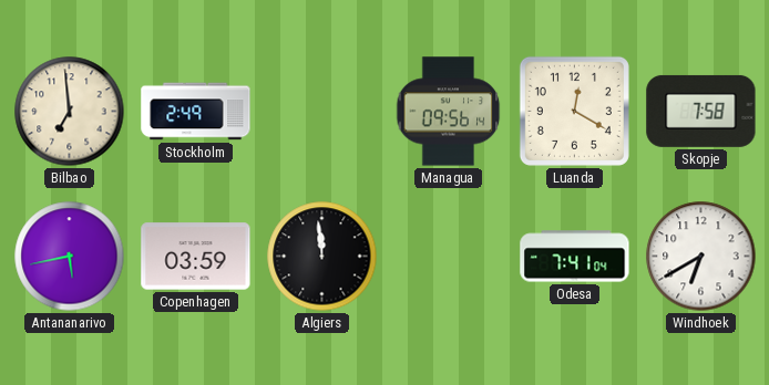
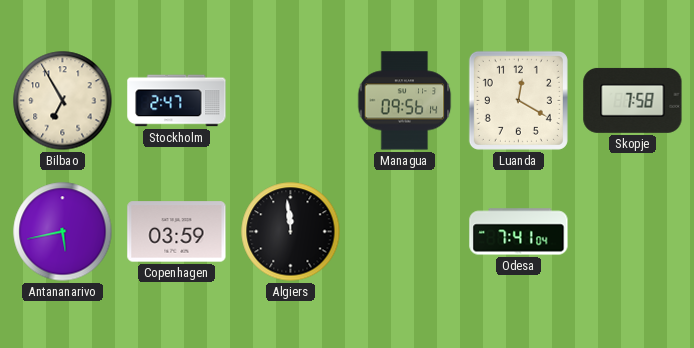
Bilbao: 6:59 -> 6:55 (63, 101)
Stockholm: 2:49 -> 2:47 (177, 101)
Windhoek: 6:40 -> none (701, 257)
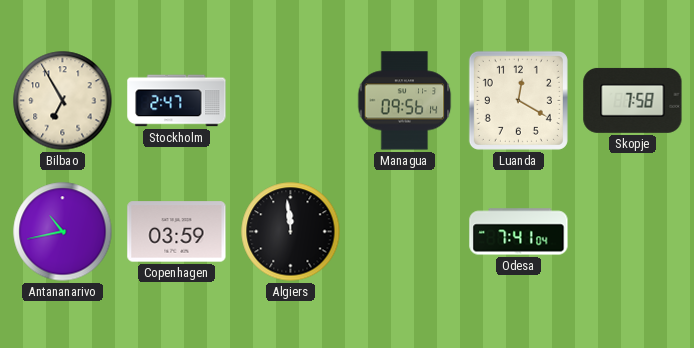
Antananarivo: 5:43 -> 10:43 (63, 232)
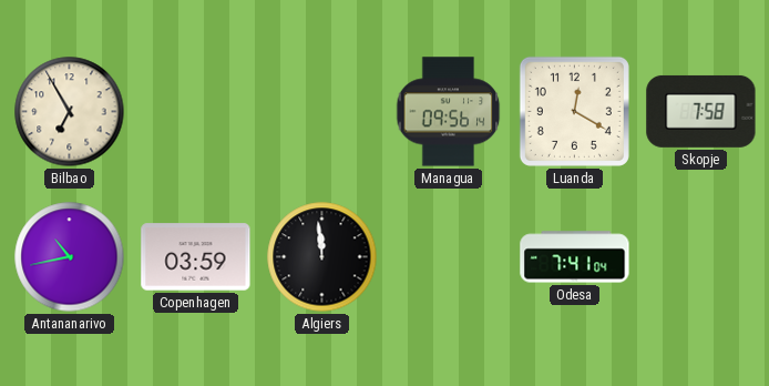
Stockholm: 2:47 -> none (177, 101)
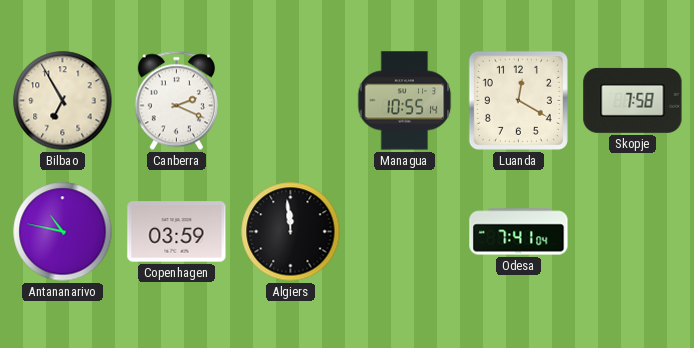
Canberra: none -> 2:19 (176, 101)
Managua: 09:56 -> 10:55 (405, 101)
Antananarivo: 10:43 -> 10:47 (63, 232)
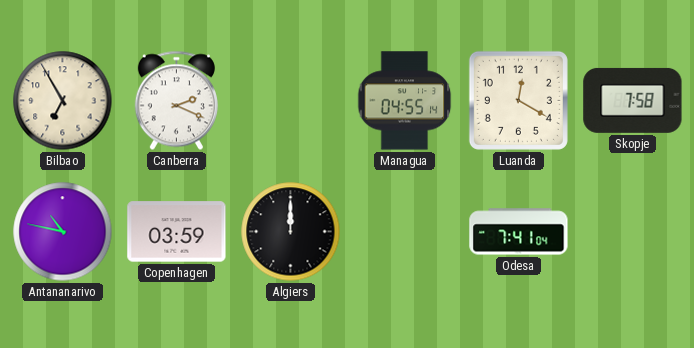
Managua: 10:55 -> 04:55 (405, 101)
Algiers: 11:59 -> 12:00 (291, 232)
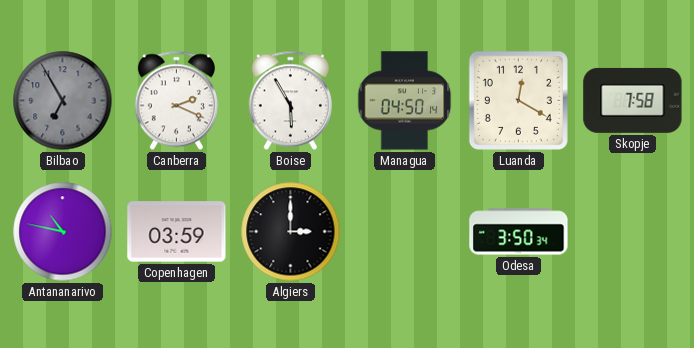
Bilbao dial: cream -> grey (63, 101)
Boise: none -> 5:55 (290, 101)
Managua: 04:55 -> 04:50 (405, 101)
Algiers: 12:00 -> 3:00 (291, 232)
Odesa: 7:41 -> 3:50 (519, 232)
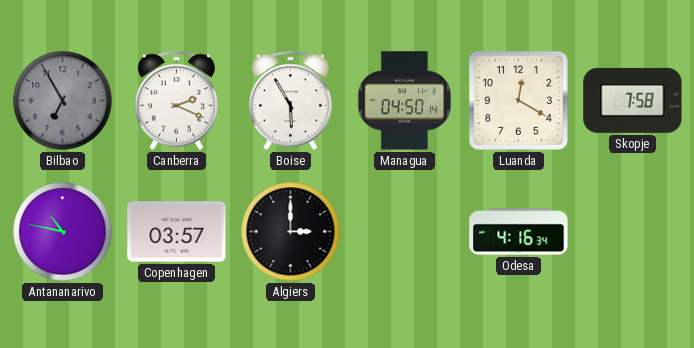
Copenhagen: 03:59 -> 03:57 (177, 232)
Odesa: 3:50 -> 4:16 (519, 232)
